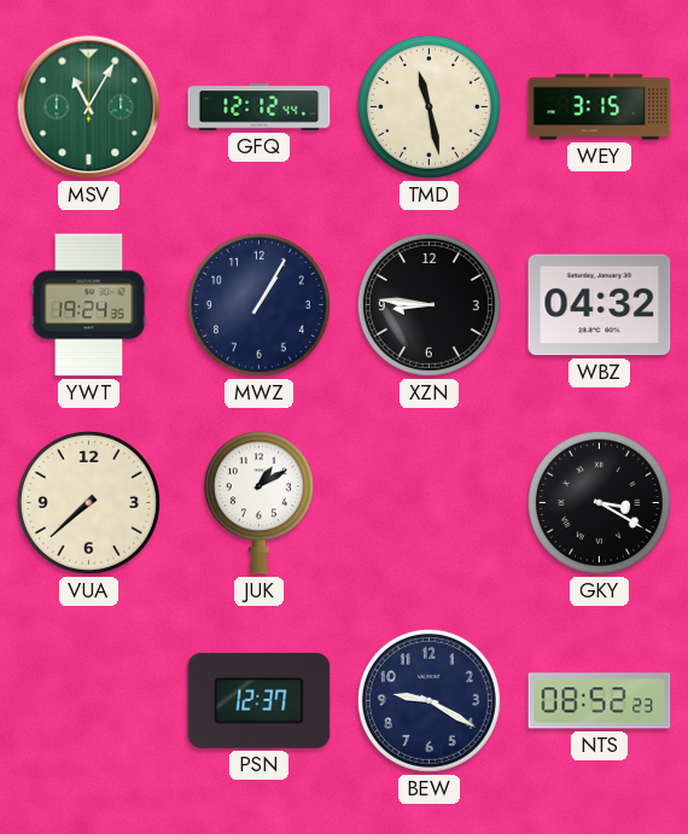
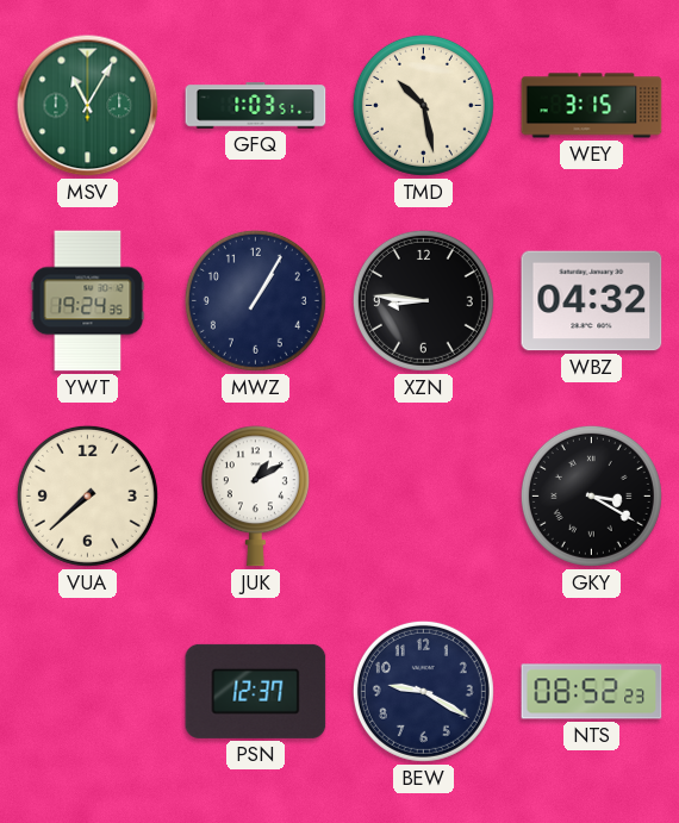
GFQ: 12:12 -> 1:03 (256, 106)
TMD: 11:28 -> 10:28 (423, 105)
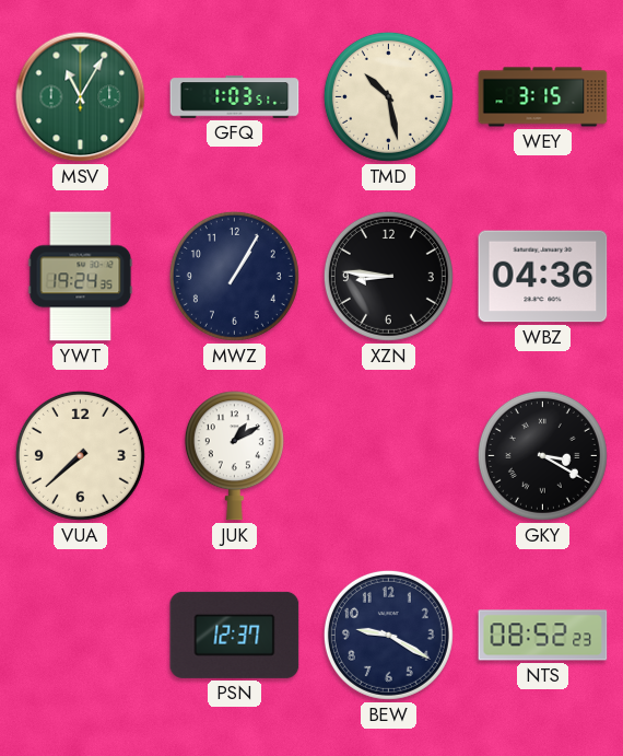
WBZ: 04:32 -> 04:36 (543, 277)
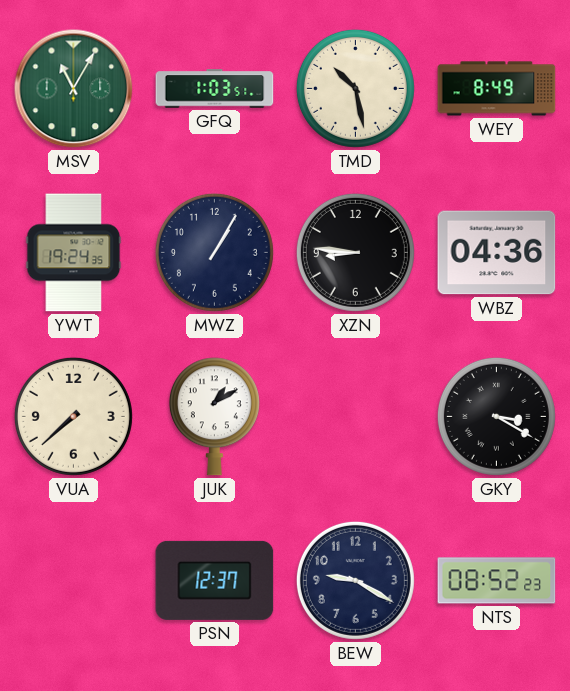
WEY: 3:15 -> 8:49 (497, 89)
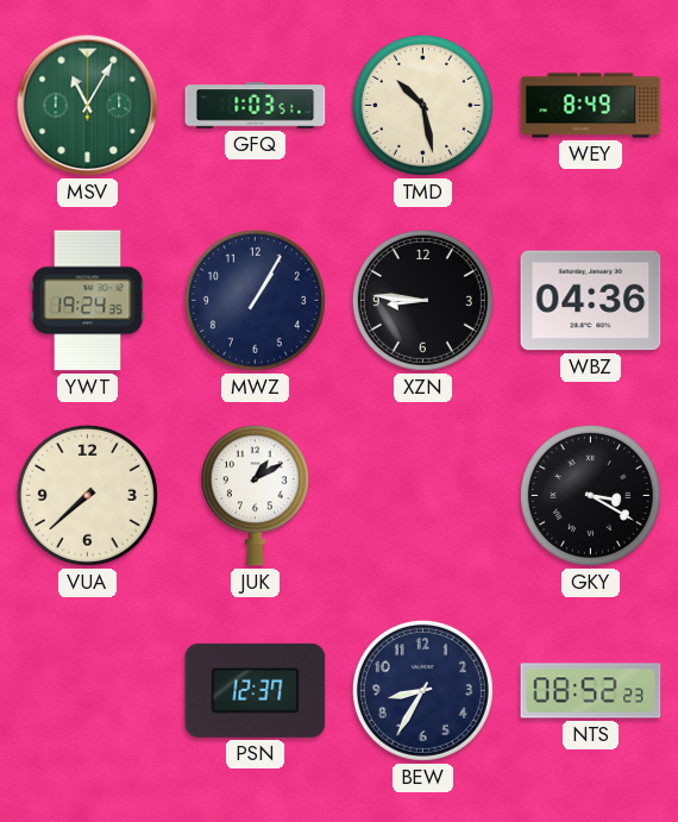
BEW: 9:20 -> 8:35 (422, 690)
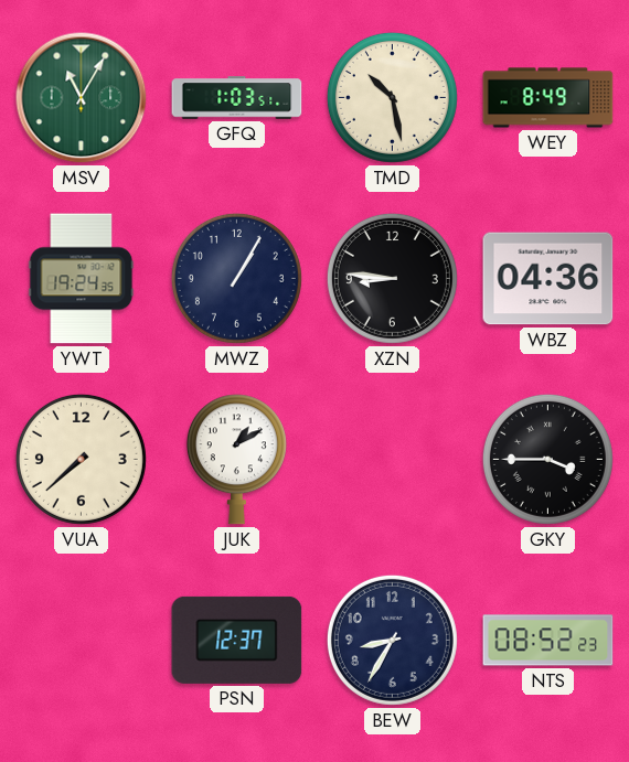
GKY: 3:20 -> 3:45 (547, 459)
